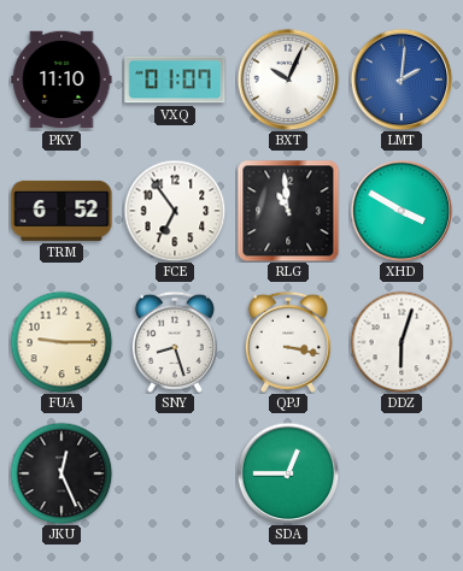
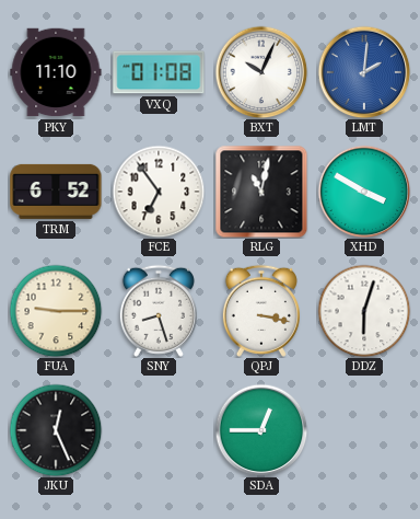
VXQ: 01:07 -> 01:08 (159, 72)
RLG: 10:59 -> 11:02 (261, 192)
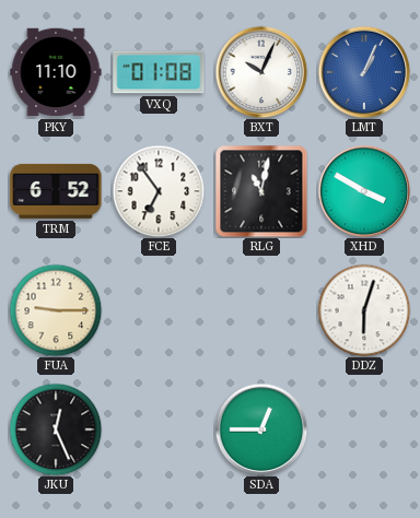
LMT: 2:01 -> 1:04 (364, 72)
SNY: 8:27 -> none (159, 311)
QPJ: 3:17 -> none (261, 311)
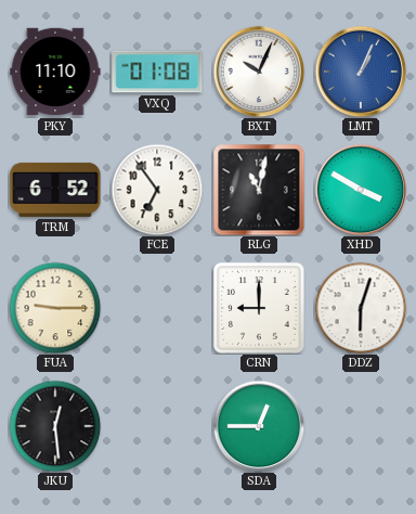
CRN: none -> 9:00 (260, 309)
JKU: 12:26 -> 12:29 (55, 426)
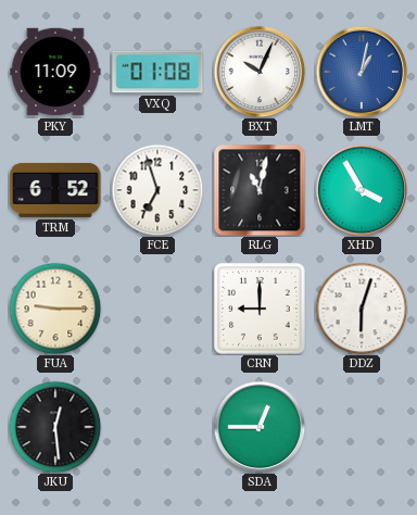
PKY: 11:10 -> 11:09 (55, 72)
LMT: 1:04 -> 1:02 (362, 72)
FCE: 6:54 -> 6:57 (157, 190)
XHD: 3:50 -> 3:55 (362, 190)
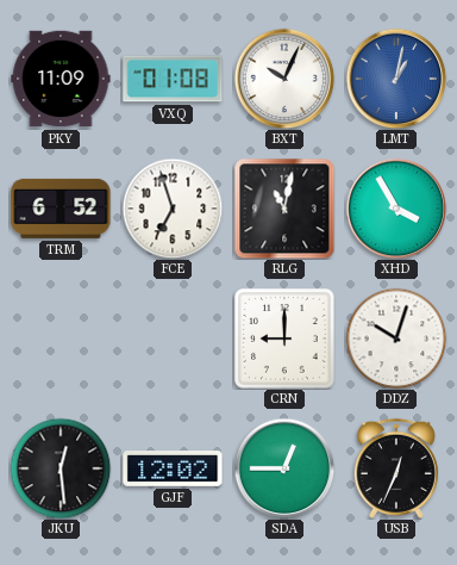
FUA: 9:15 -> none (55, 309)
DDZ: 6:03 -> 10:03 (396, 339)
GJF: none -> 12:02 (173, 470)
USB: none -> 12:34 (396, 468)
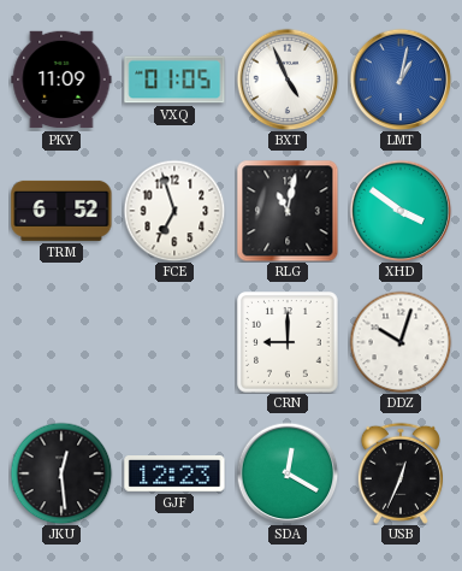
VXQ: 01:08 -> 01:05 (174, 80)
BXT: 10:04 -> 4:56 (288, 80)
XHD: 3:55 -> 3:51 (401, 211)
GJF: 12:02 -> 12:23 (174, 475)
SDA: 12:45 -> 12:20 (288, 473)
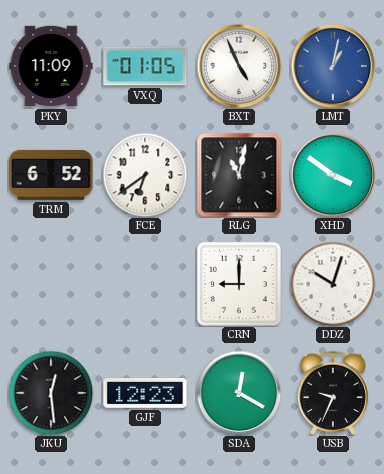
FCE: 6:57 -> 6:39 (145, 175)
USB: 12:34 -> 9:34 (333, 393)
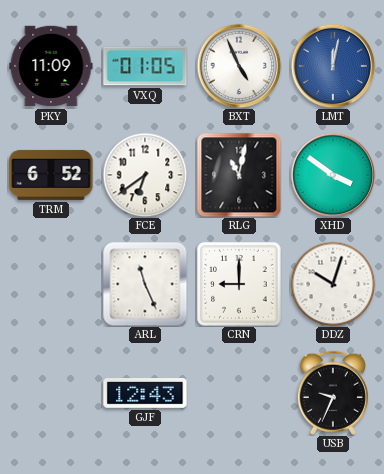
LMT: 1:02 -> 12:02 (333, 66)
ARL: none -> 11:26 (145, 284)
JKU: 12:29 -> none (51, 393)
GJF: 12:23 -> 12:43 (145, 394)
SDA: 12:20 -> none (239, 393)
